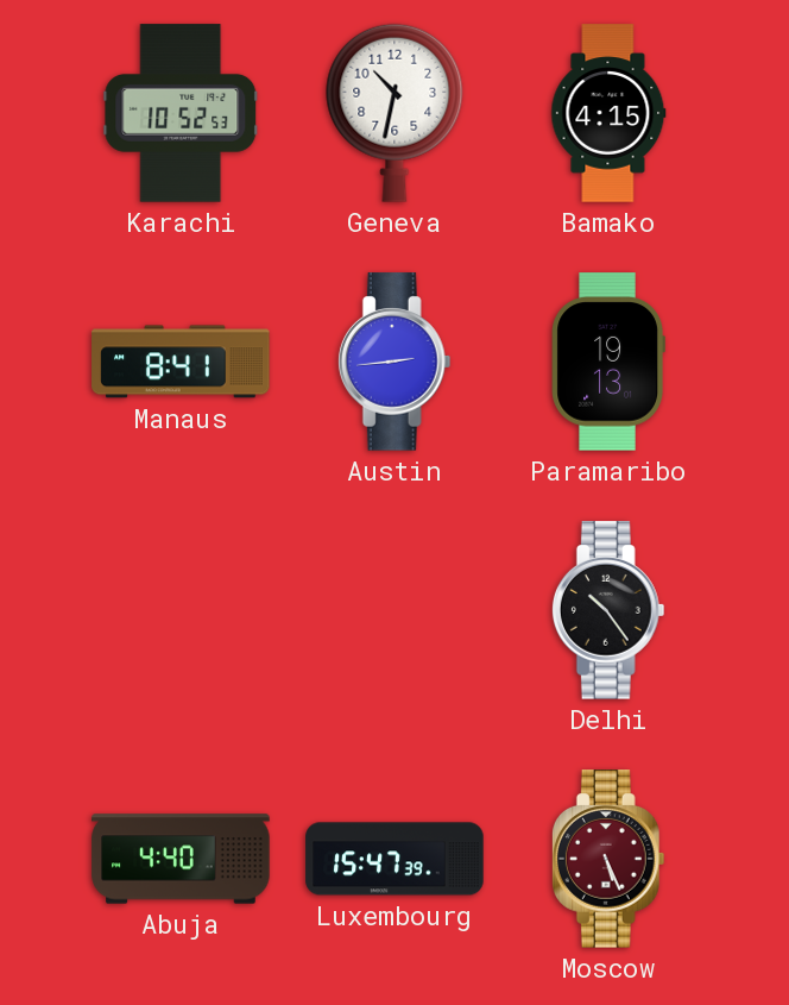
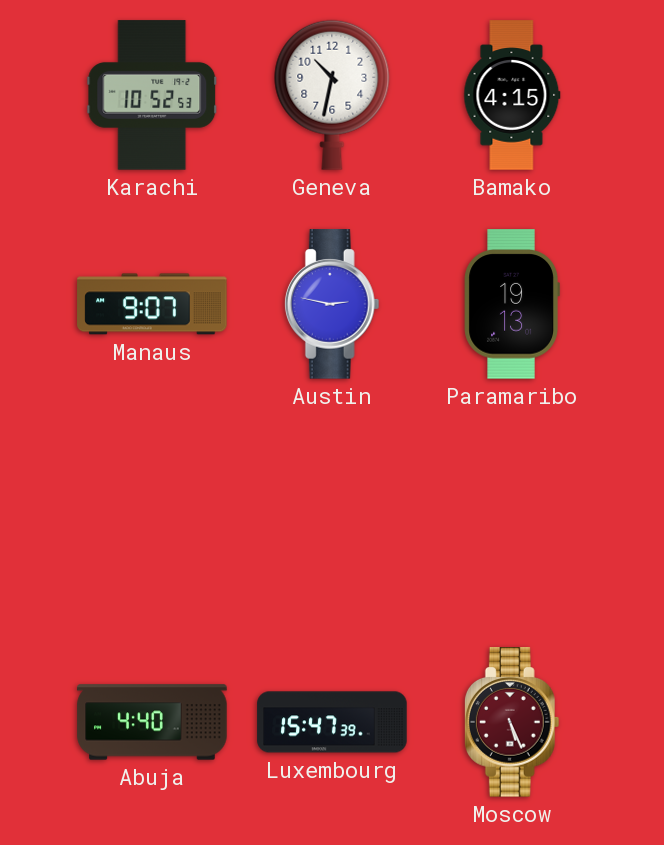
Manaus: 8:41 -> 9:07 (152, 304)
Austin: 2:44 -> 2:47 (332, 304)
Delhi: 10:24 -> none (608, 610)
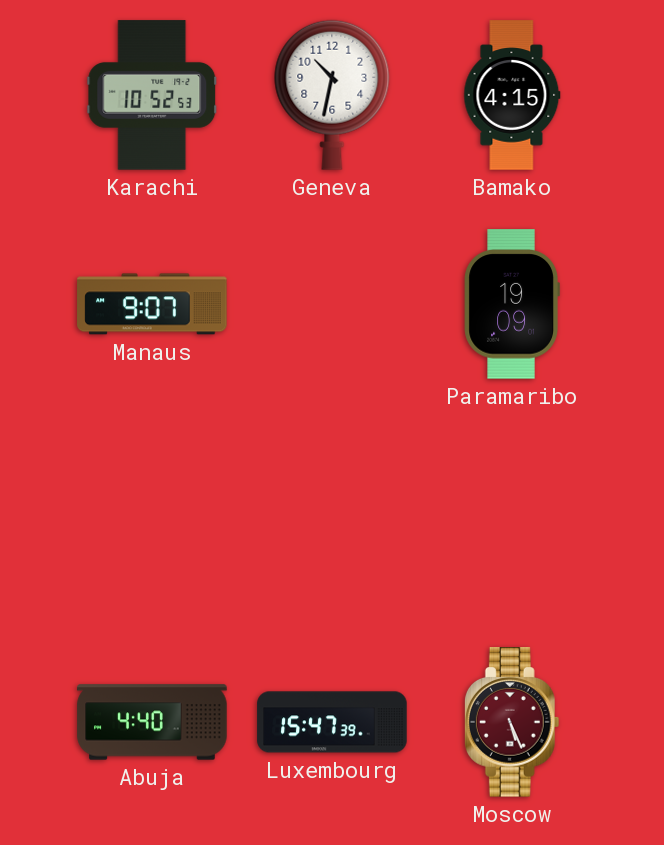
Austin: 2:47 -> none (332, 304)
Paramaribo: 19:13 -> 19:09 (512, 304)
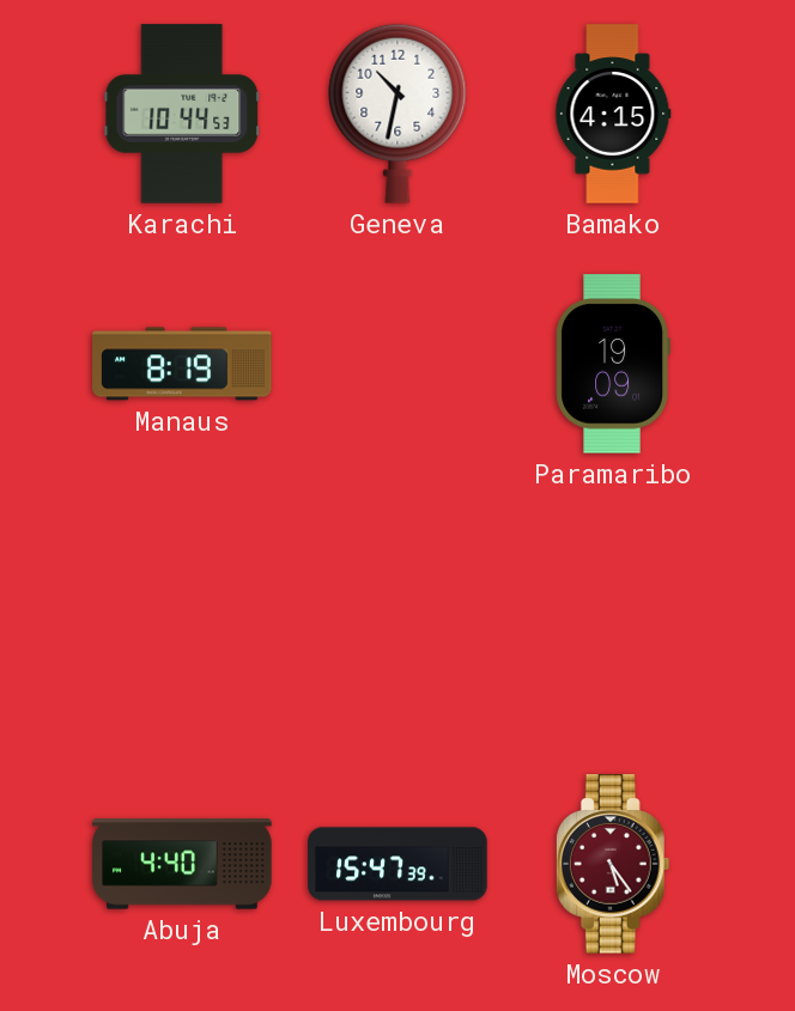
Karachi: 10:52 -> 10:44 (182, 114)
Manaus: 9:07 -> 8:19 (182, 364)
Moscow: 5:26 -> 5:24 (613, 864)
